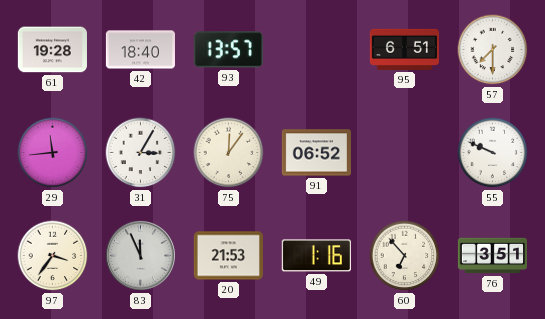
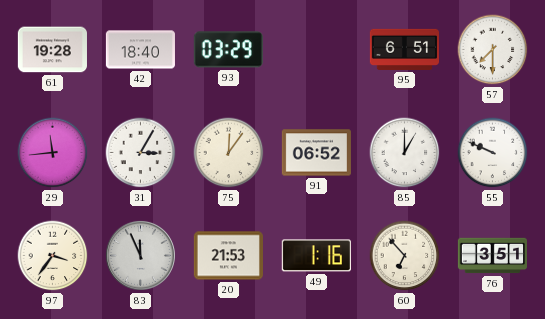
93: 13:57 -> 03:29 (228, 50)
85: none -> 1:00 (405, 153)
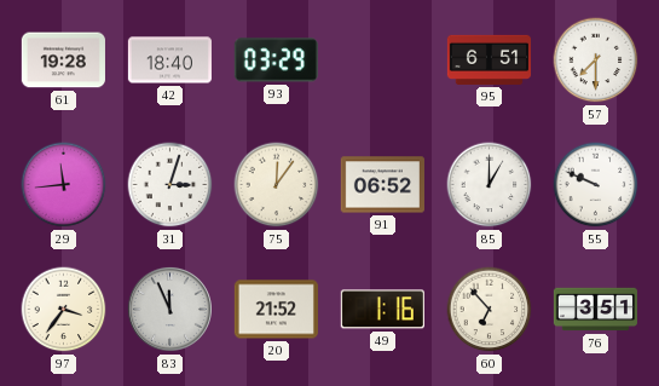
31: 3:05 -> 3:03 (170, 185)
20: 21:53 -> 21:52 (276, 310)
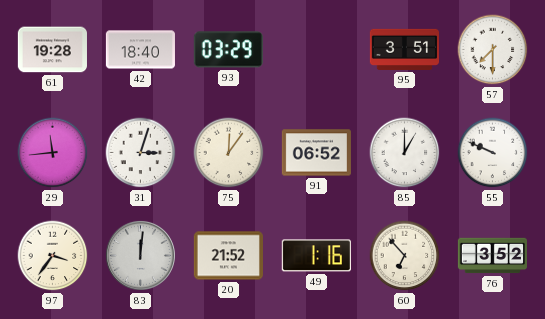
95: 6:51 -> 3:51 (404, 49)
83: 11:56 -> 12:01 (140, 255)
76: 3:51 -> 3:52 (492, 256)
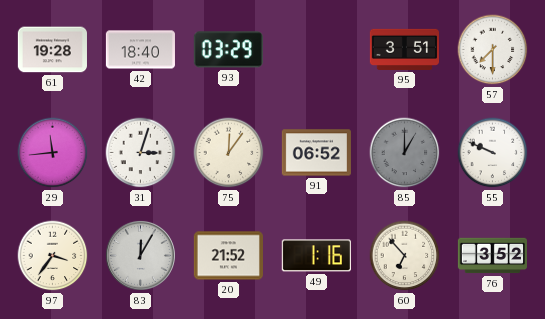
85 dial: white -> grey (405, 153)
83: 12:01 -> 12:05 (140, 255)
